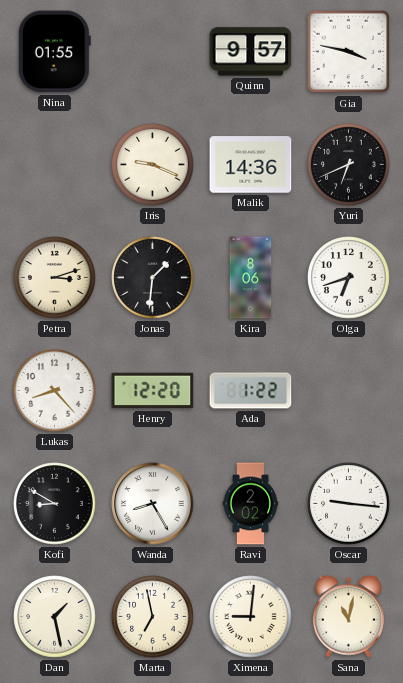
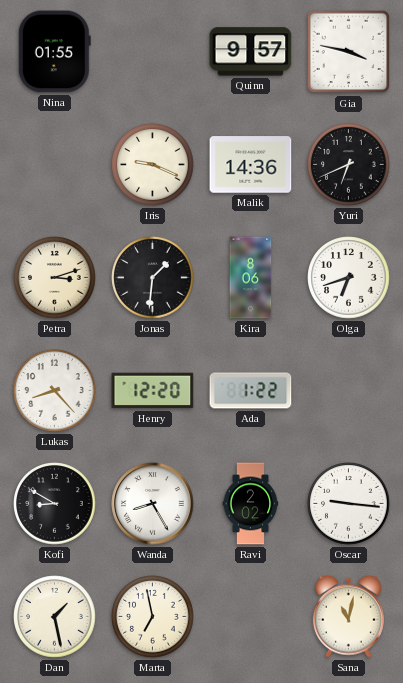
Ximena: 9:01 -> none (251, 617)
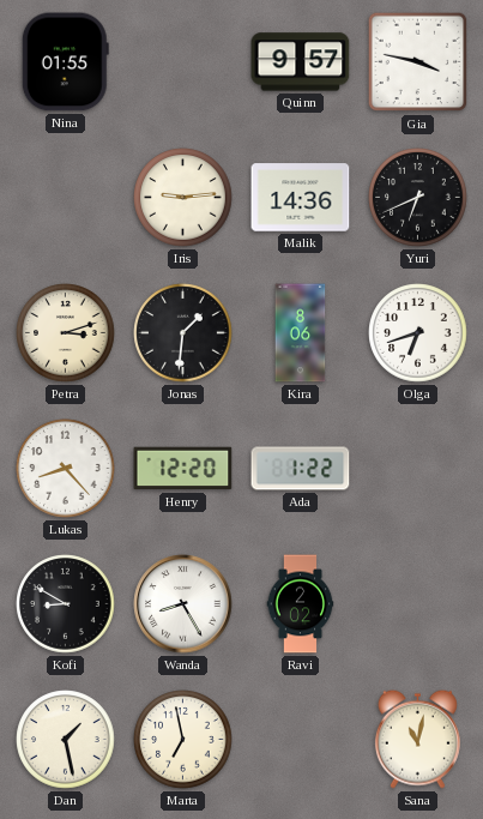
Iris: 9:19 -> 9:14 (183, 198)
Oscar: 9:16 -> none (349, 504)
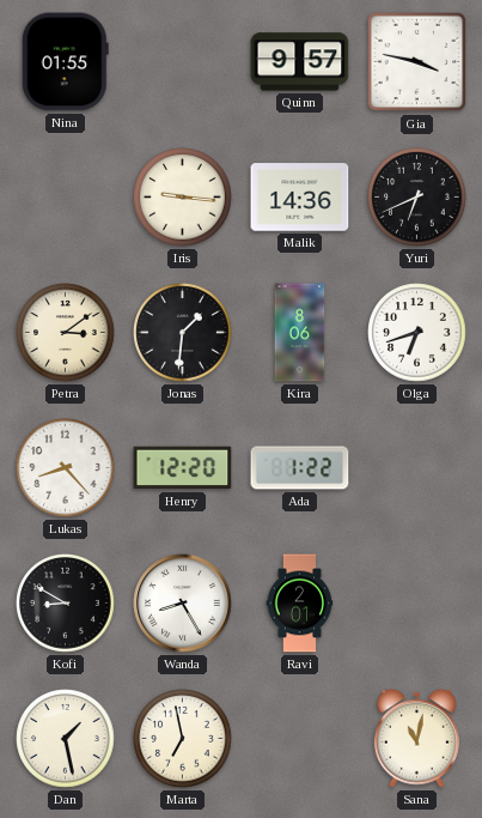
Iris: 9:14 -> 9:16 (183, 198)
Petra: 3:12 -> 3:09 (66, 333)
Ravi: 2:02 -> 2:01 (300, 604)
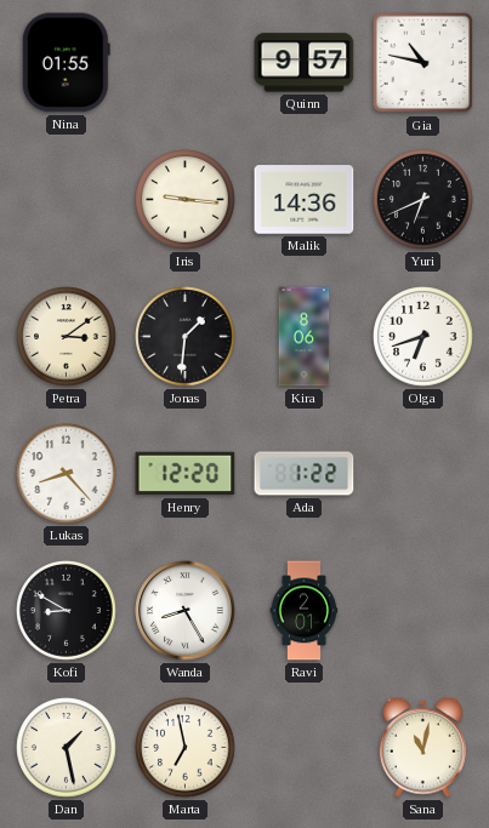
Gia: 3:47 -> 10:47 (423, 63)
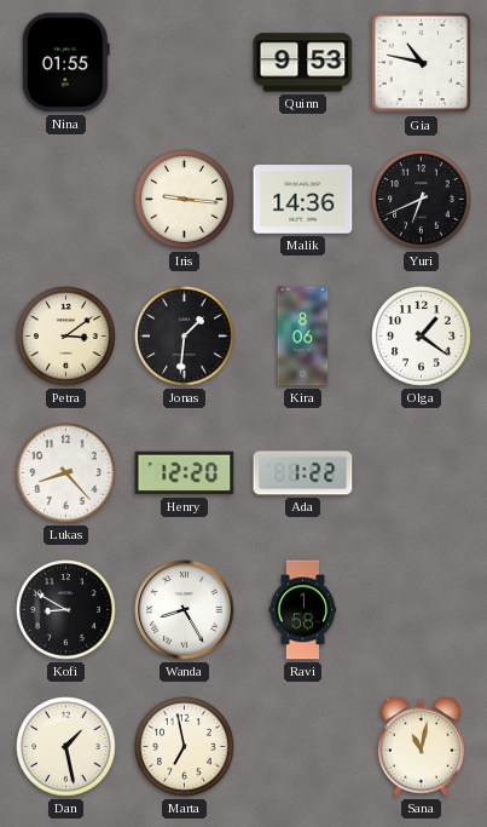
Quinn: 9:57 -> 9:53 (303, 63)
Olga: 6:42 -> 1:21 (422, 337)
Ravi: 2:01 -> 1:58 (303, 610)
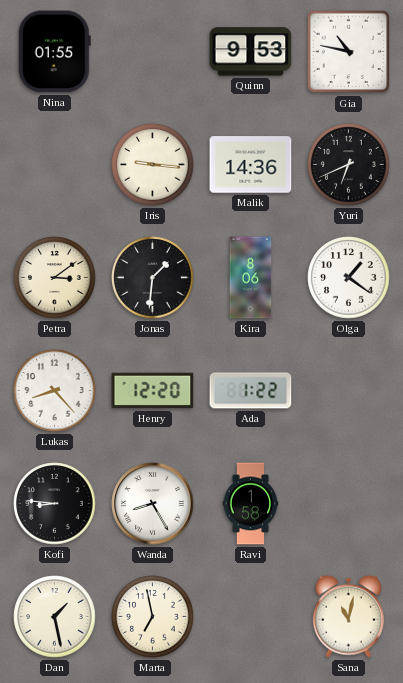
Kofi: 8:50 -> 8:46 (55, 504)
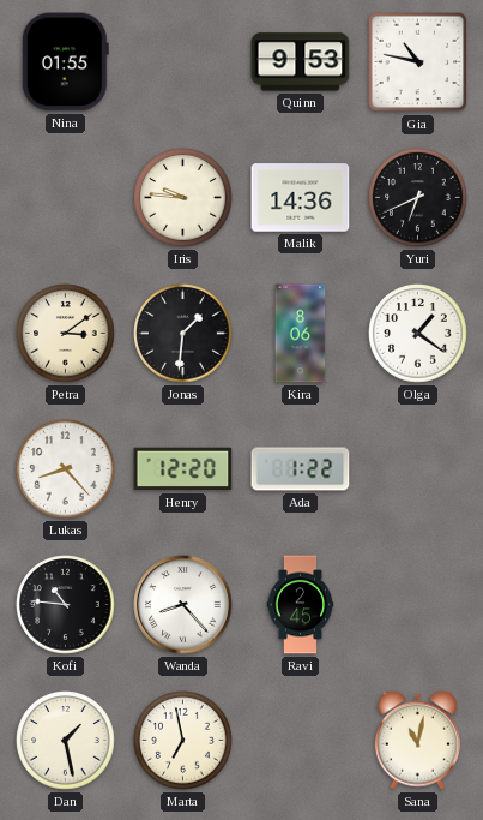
Iris: 9:16 -> 9:46 (183, 198)
Kofi: 8:46 -> 10:46 (66, 605)
Wanda: 8:25 -> 8:23 (183, 605)
Ravi: 1:58 -> 2:45 (301, 605)
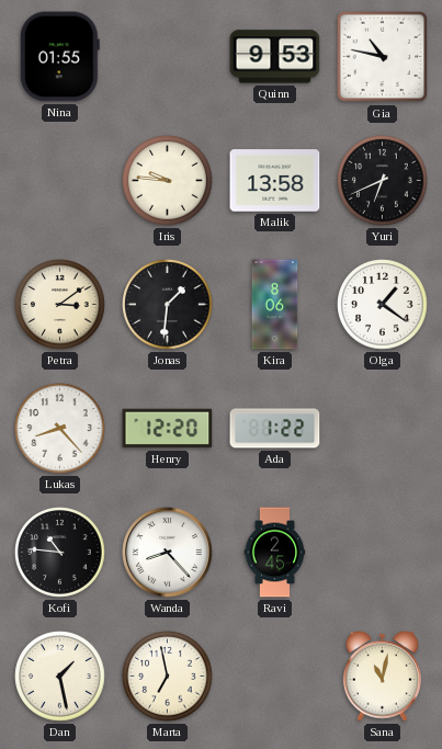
Malik: 14:36 -> 13:58 (275, 181)
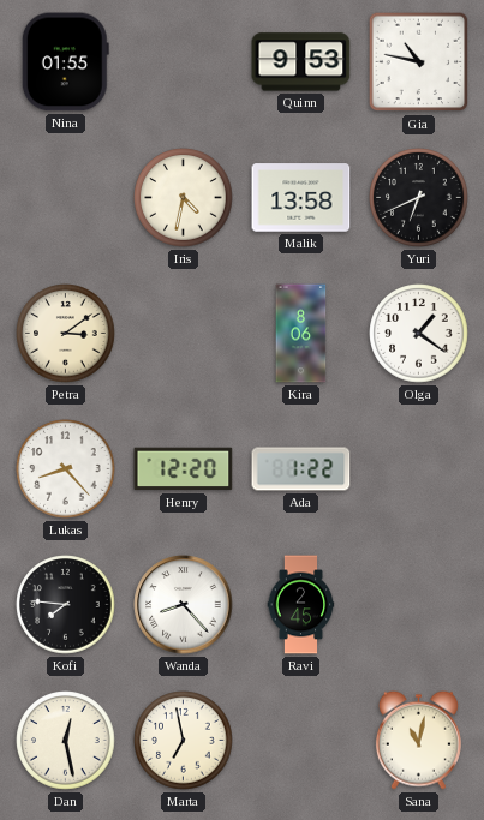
Iris: 9:46 -> 4:32 (184, 198)
Jonas: 1:31 -> none (168, 305)
Kofi: 10:46 -> 7:46 (66, 605)
Dan: 1:28 -> 12:28 (66, 741)
